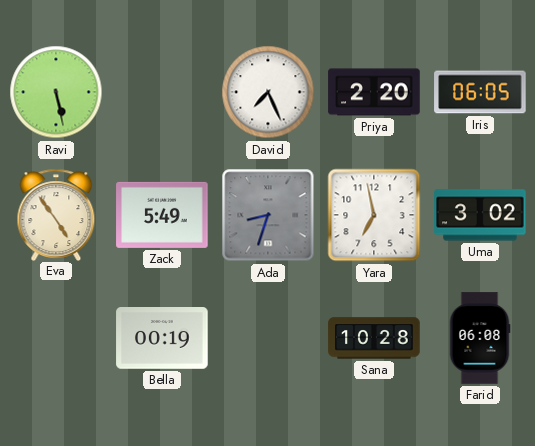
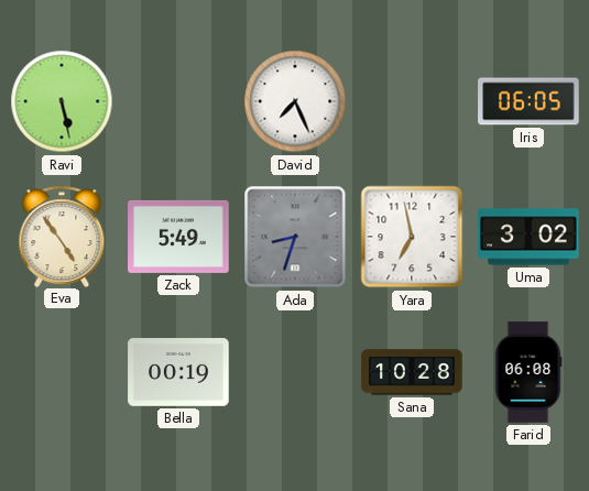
Priya: 2:20 -> none (374, 92)
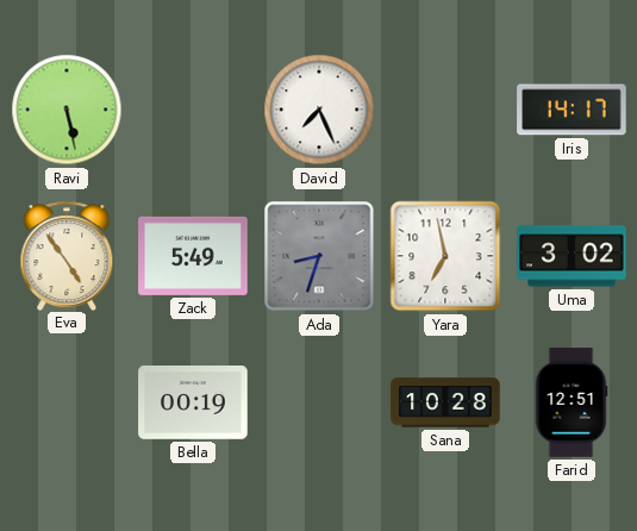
Iris: 06:05 -> 14:17 (572, 110)
Farid: 06:08 -> 12:51 (572, 402)
